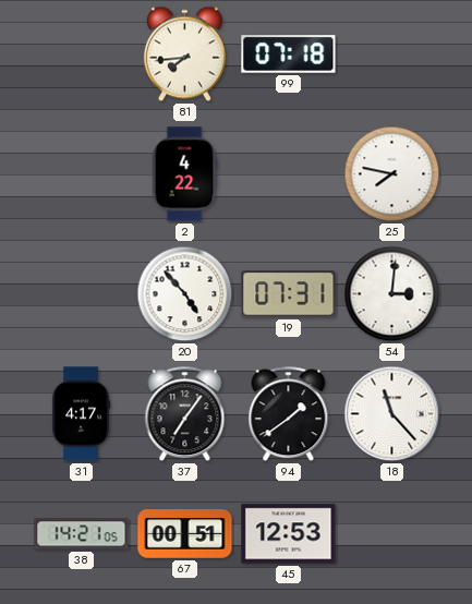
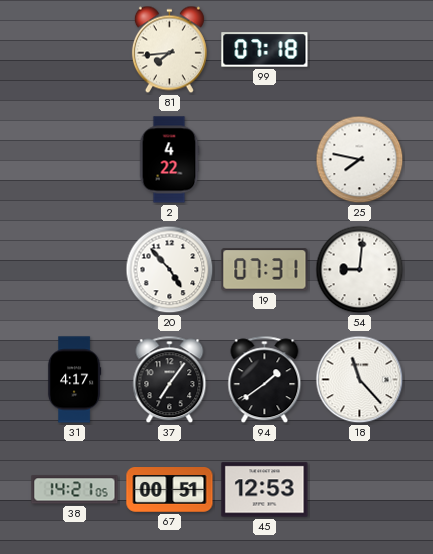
54: 3:01 -> 9:01 (360, 270)
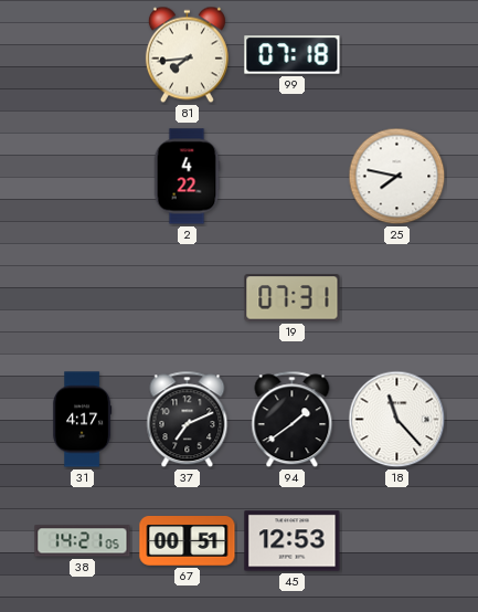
20: 4:53 -> none (170, 270)
54: 9:01 -> none (360, 270)
37: 7:06 -> 7:11 (188, 420)
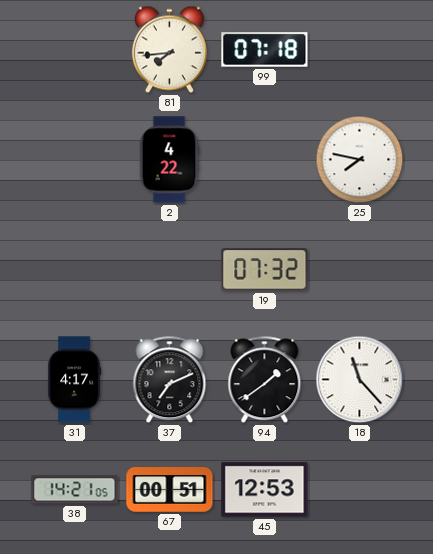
19: 07:31 -> 07:32 (265, 270)
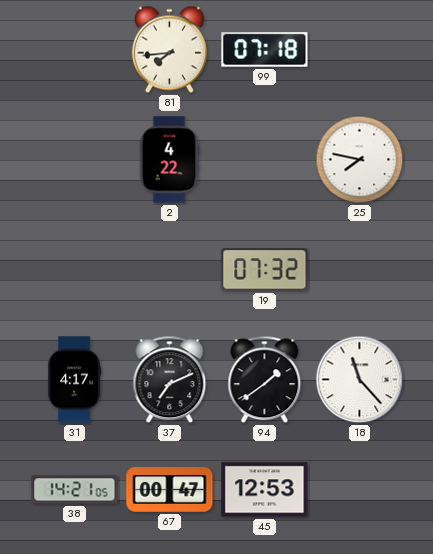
67: 00:51 -> 00:47 (170, 490)
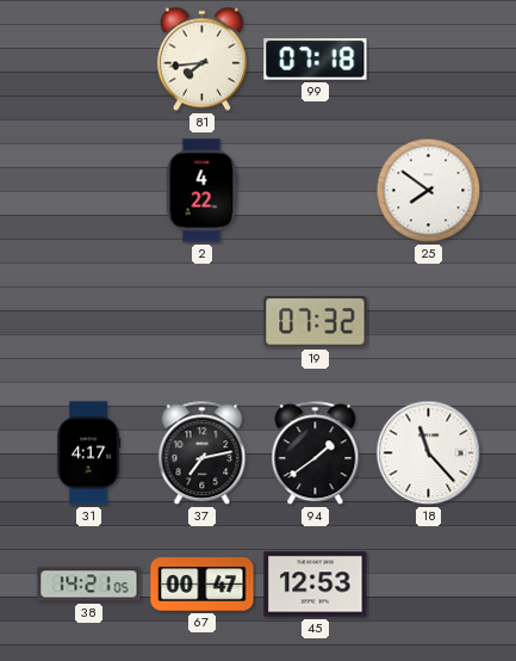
25: 7:47 -> 7:51 (429, 191)
37: 7:11 -> 7:13 (203, 453)
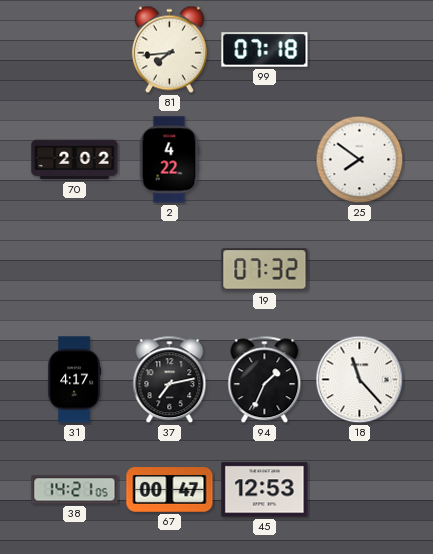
70: none -> 2:02 (75, 160)
94: 1:39 -> 1:34 (265, 380)
